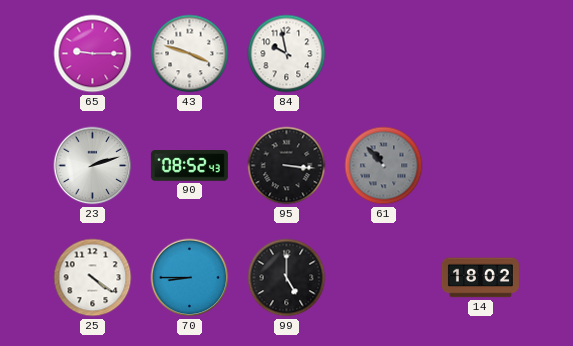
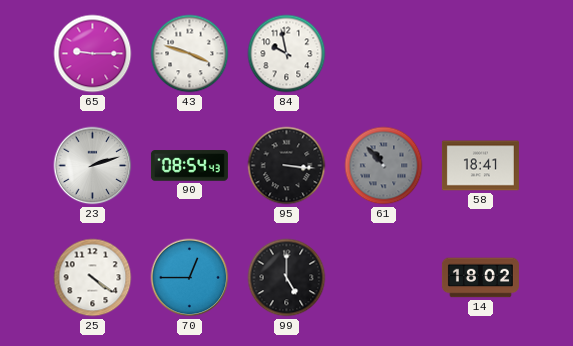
90: 08:52 -> 08:54 (189, 166)
58: none -> 18:41 (480, 166)
70: 8:45 -> 12:45 (190, 278)
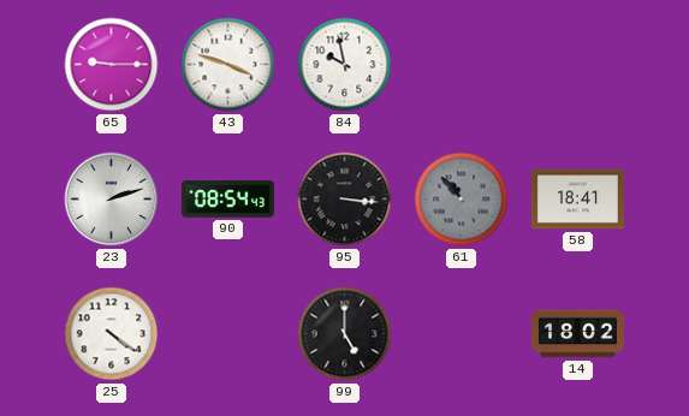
70: 12:45 -> none (190, 278)
